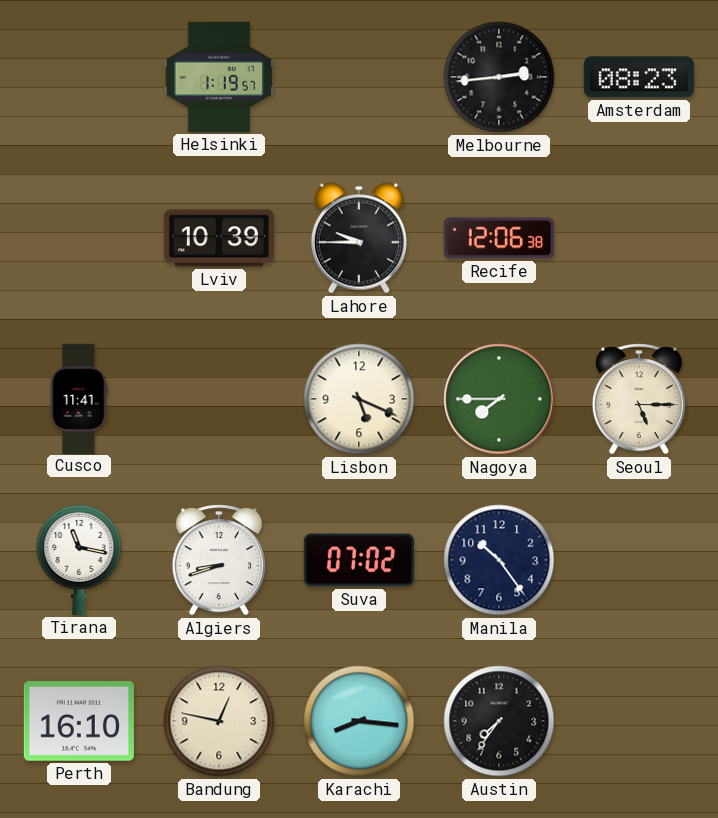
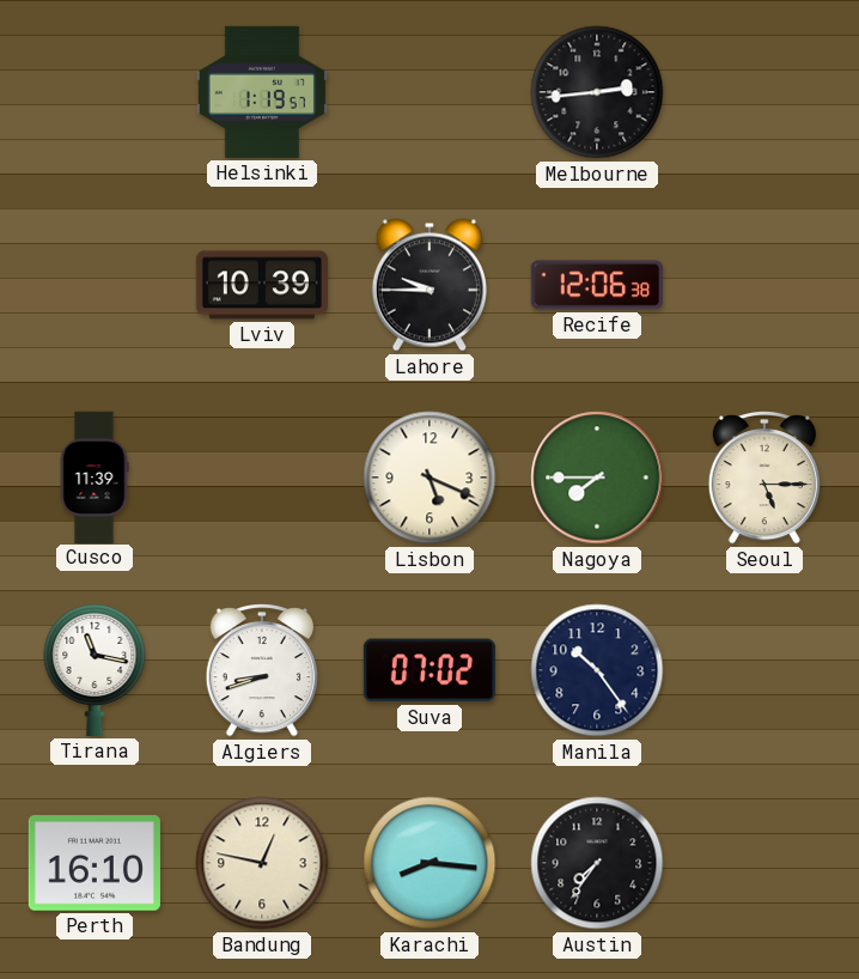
Amsterdam: 08:23 -> none (639, 77)
Cusco: 11:41 -> 11:39 (95, 476)
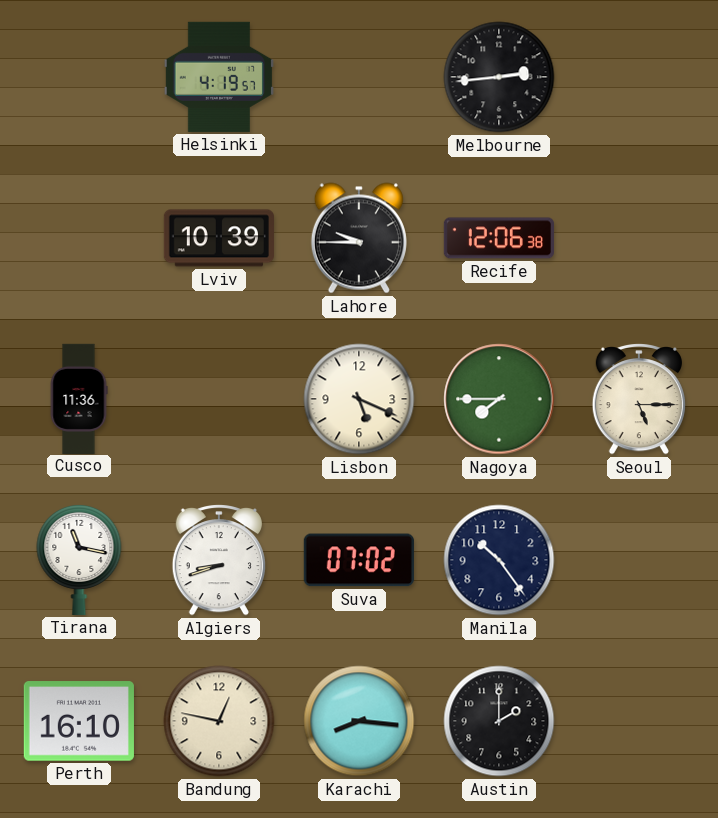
Helsinki: 1:19 -> 4:19 (219, 77)
Cusco: 11:39 -> 11:36 (79, 398)
Austin: 7:36 -> 2:00 (499, 721)
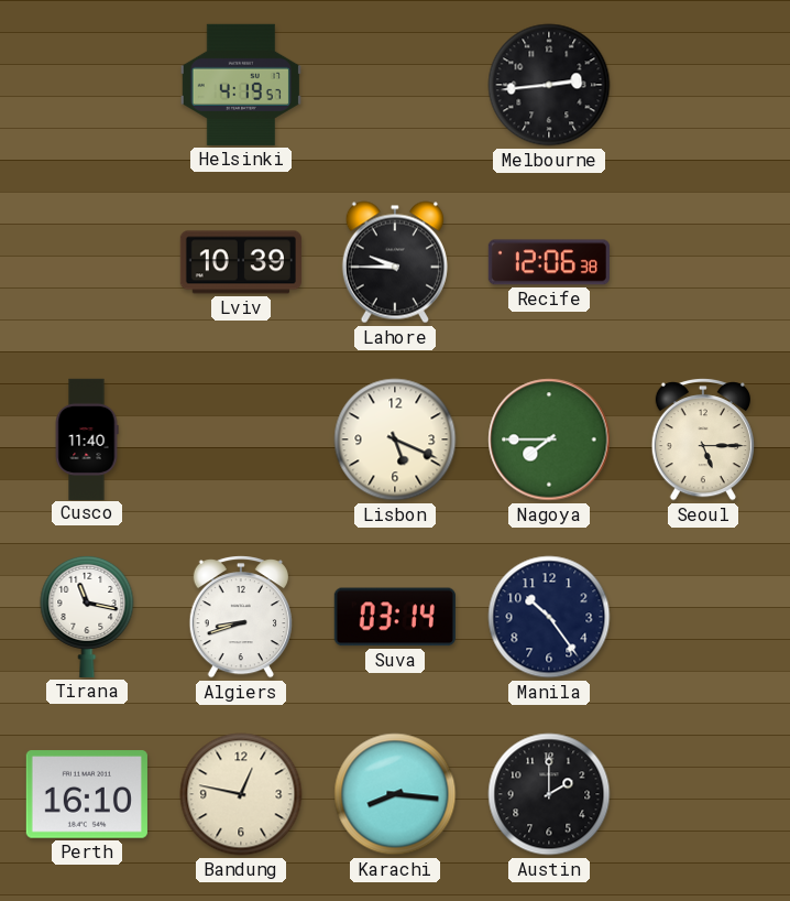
Cusco: 11:36 -> 11:40 (87, 438)
Suva: 07:02 -> 03:14 (395, 617)
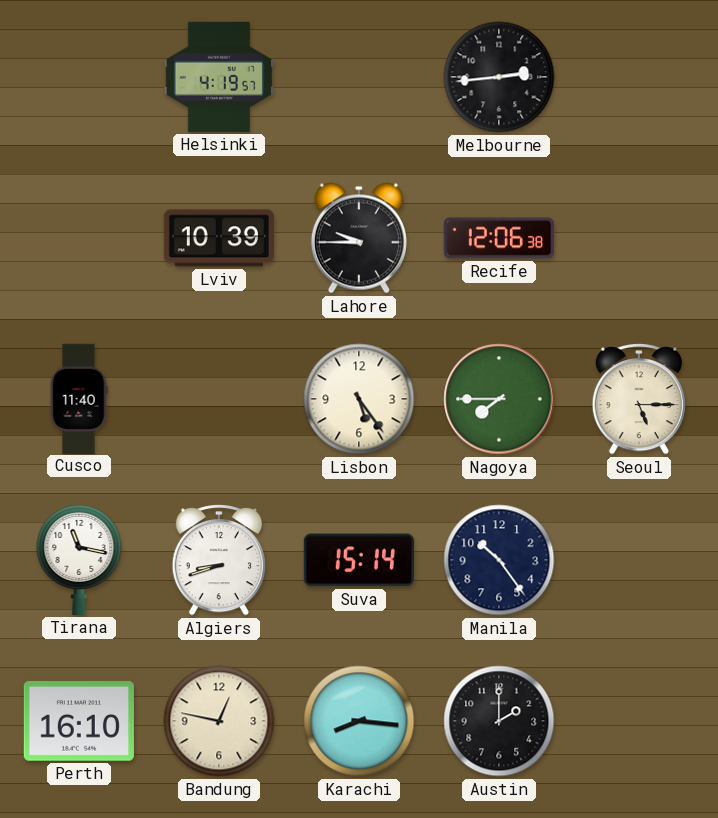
Lisbon: 5:19 -> 5:24 (359, 399)
Suva: 03:14 -> 15:14 (359, 560)
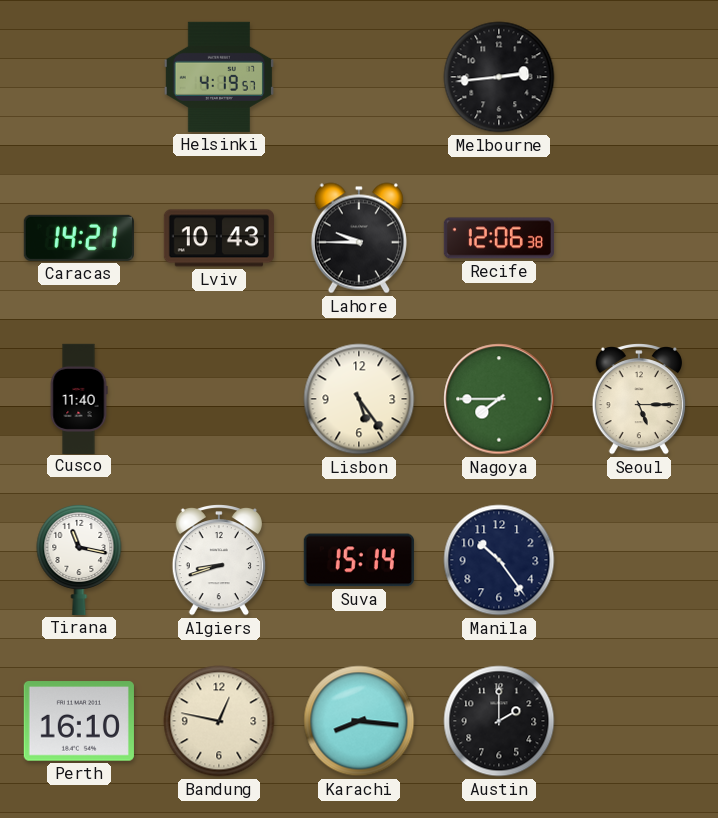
Caracas: none -> 14:21 (79, 238)
Lviv: 10:39 -> 10:43 (219, 238)
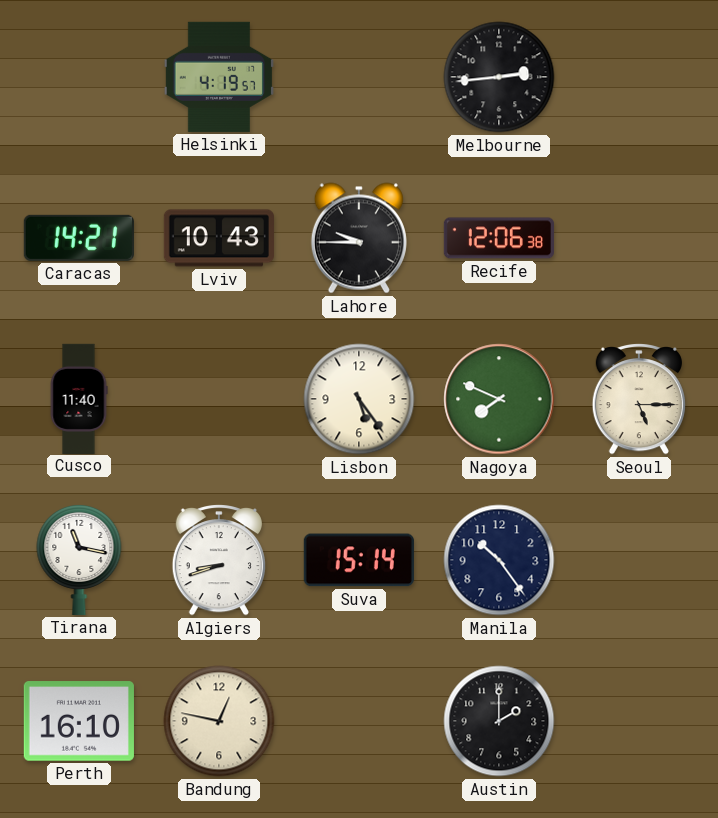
Nagoya: 7:45 -> 7:49 (499, 399)
Karachi: 8:16 -> none (359, 721)
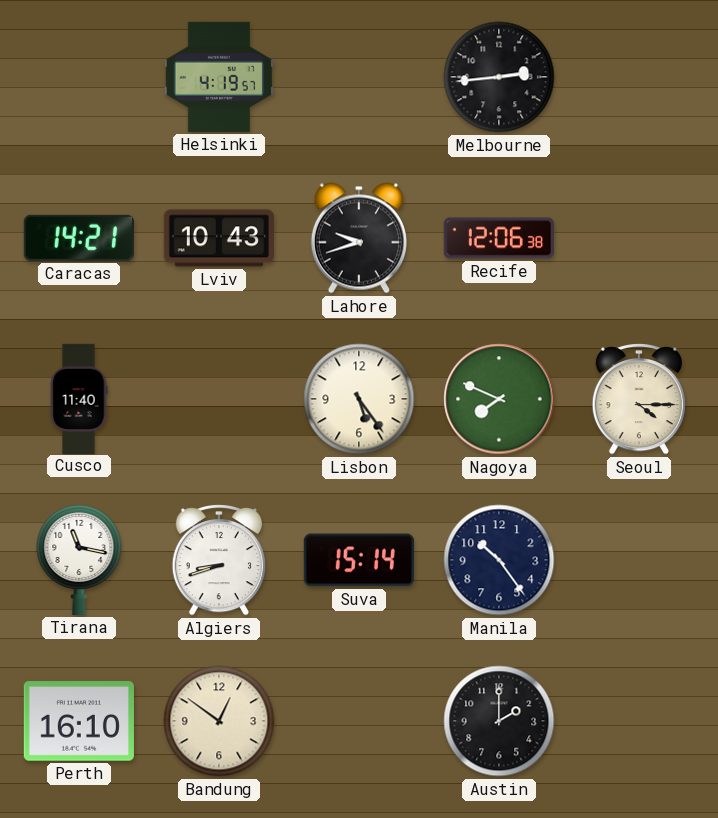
Lahore: 9:45 -> 9:42 (359, 238)
Seoul: 5:15 -> 4:15 (639, 400)
Bandung: 12:47 -> 12:51 (219, 721)
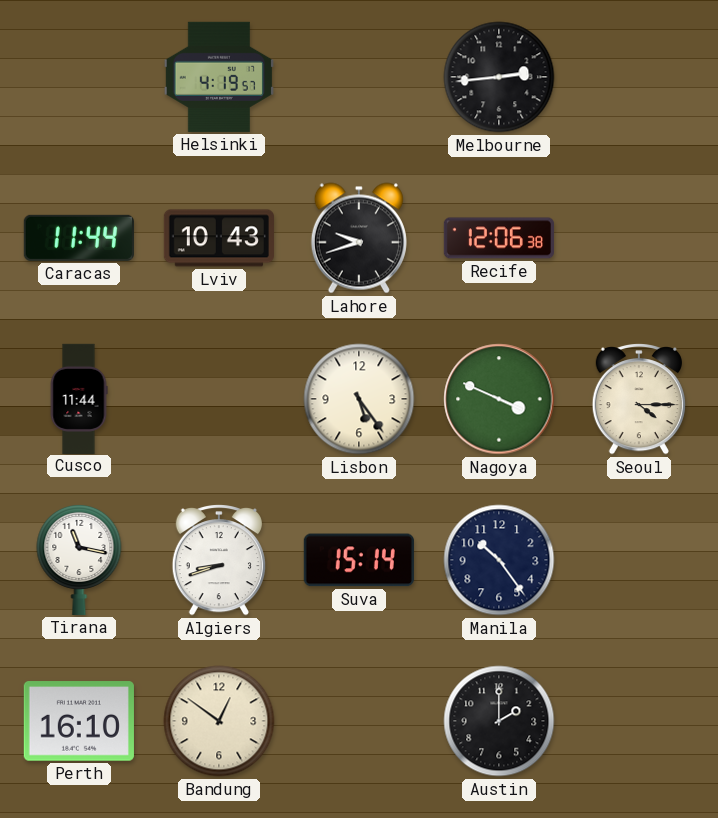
Caracas: 14:21 -> 11:44 (79, 238)
Cusco: 11:40 -> 11:44 (79, 398)
Nagoya: 7:49 -> 3:49 (499, 399)
